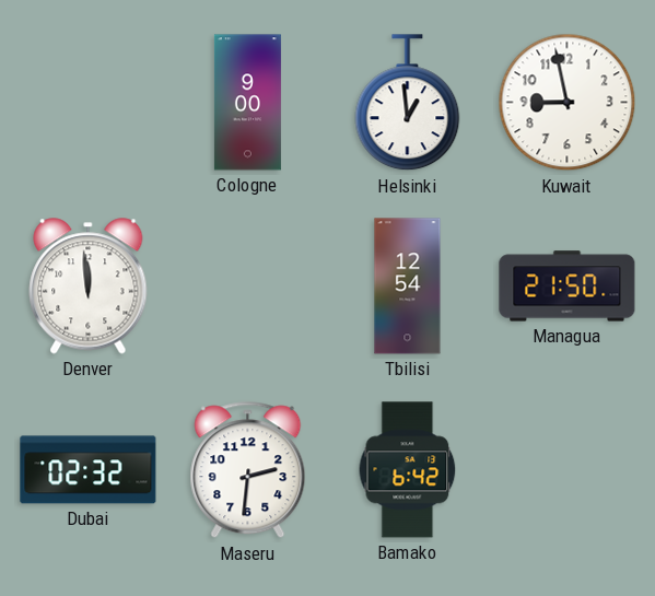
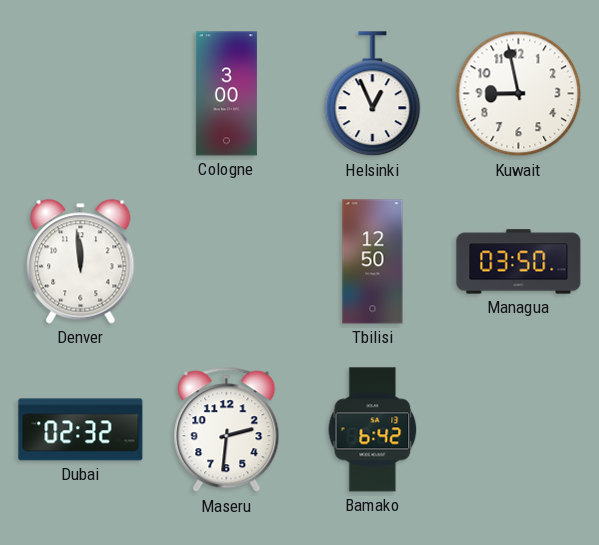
Cologne: 9:00 -> 3:00 (226, 94)
Helsinki: 12:59 -> 12:56 (373, 94)
Tbilisi: 12:54 -> 12:50 (373, 262)
Managua: 21:50 -> 03:50 (519, 262)
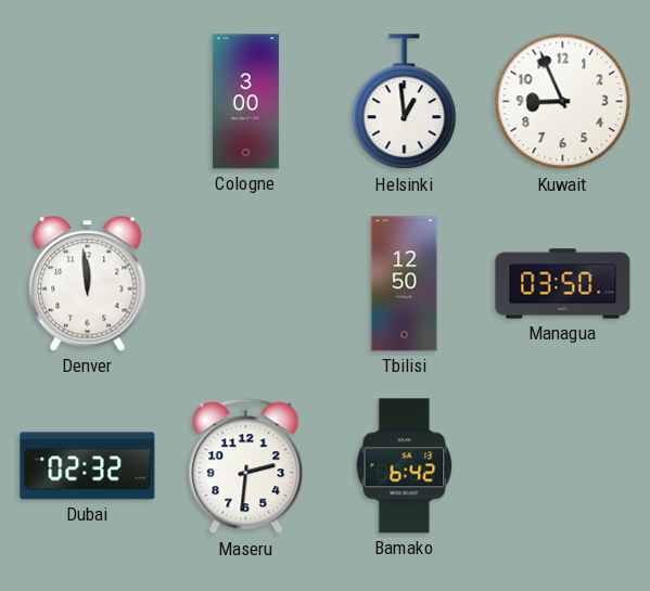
Helsinki: 12:56 -> 12:59 (405, 102)
Kuwait: 8:58 -> 8:56 (563, 102)
